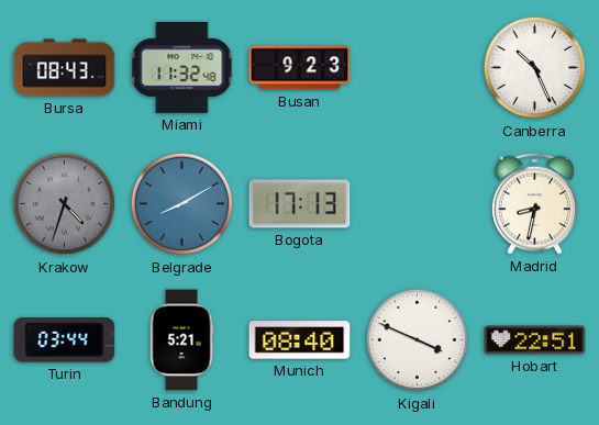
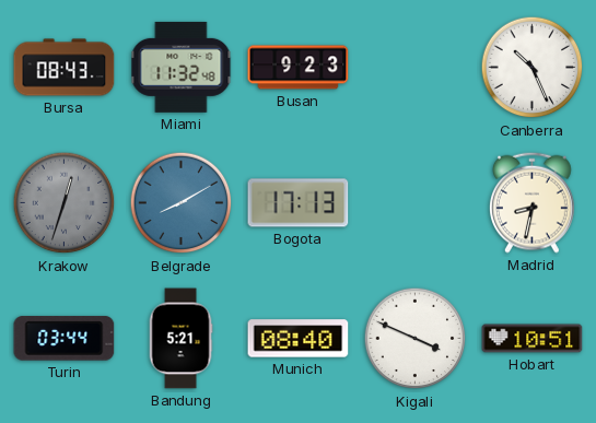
Krakow: 4:33 -> 12:33 (65, 203)
Hobart: 22:51 -> 10:51 (533, 339)
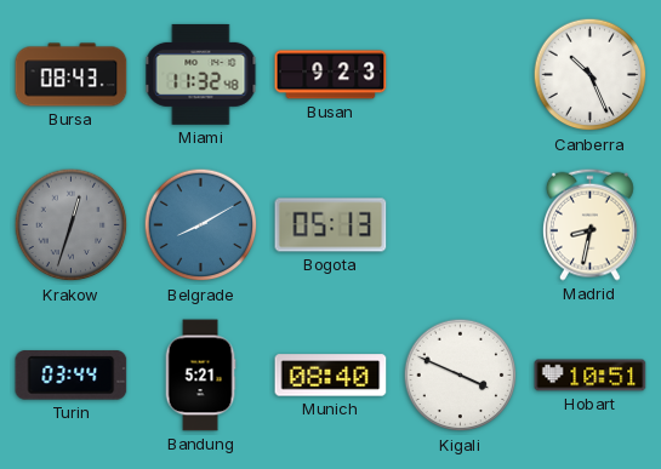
Bogota: 17:13 -> 05:13 (331, 225)
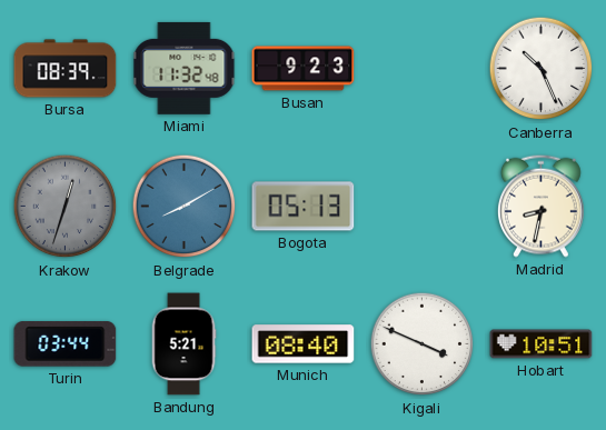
Bursa: 08:43 -> 08:39 (66, 69)
